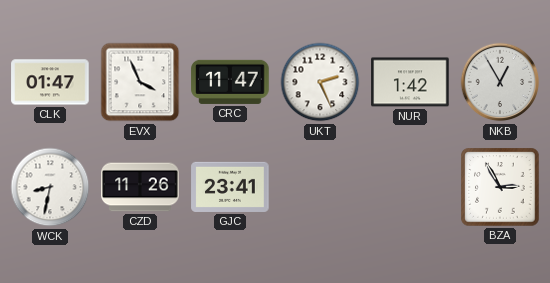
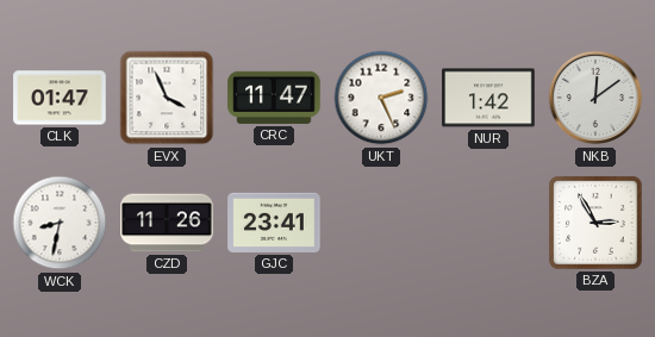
NKB: 12:55 -> 12:09 (595, 98)
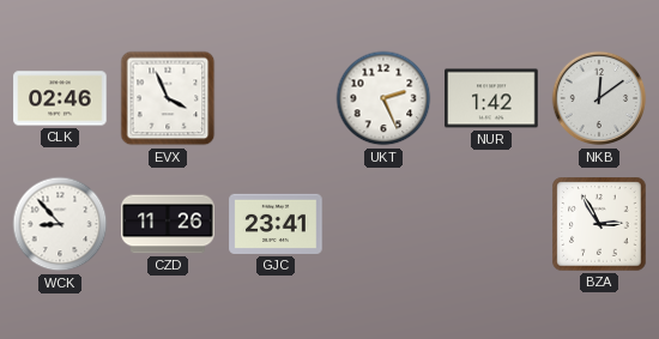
CLK: 01:47 -> 02:46 (60, 98)
CRC: 11:47 -> none (274, 98)
WCK: 8:32 -> 8:53 (60, 224)
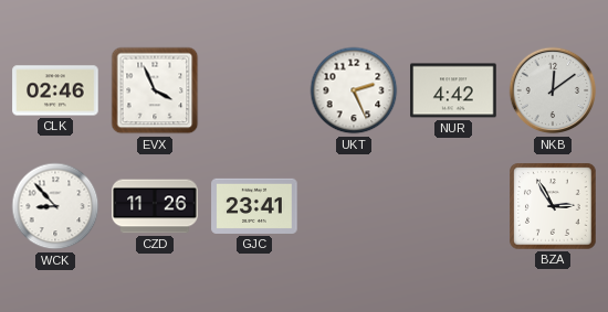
NUR: 1:42 -> 4:42 (453, 90)
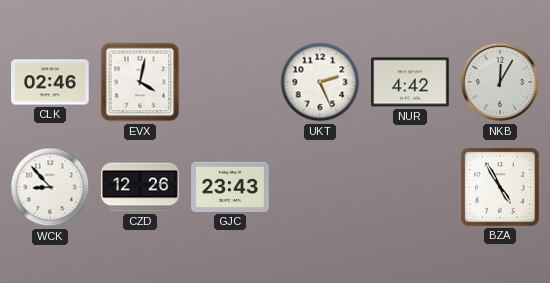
EVX: 3:56 -> 4:02 (140, 82)
NKB: 12:09 -> 12:05 (500, 82)
CZD: 11:26 -> 12:26 (140, 187)
GJC: 23:41 -> 23:43 (230, 187)
BZA: 2:55 -> 4:55 (500, 187)
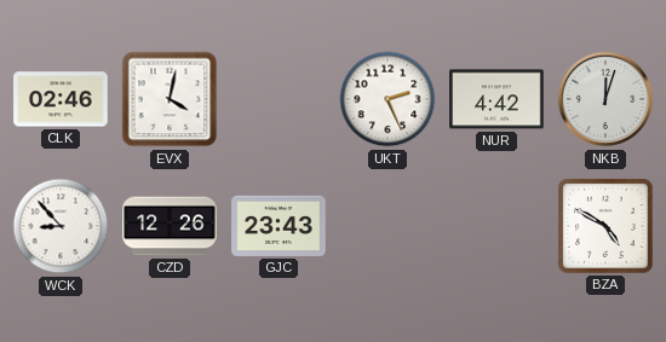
NKB: 12:05 -> 12:03 (605, 99)
BZA: 4:55 -> 4:50 (605, 226)
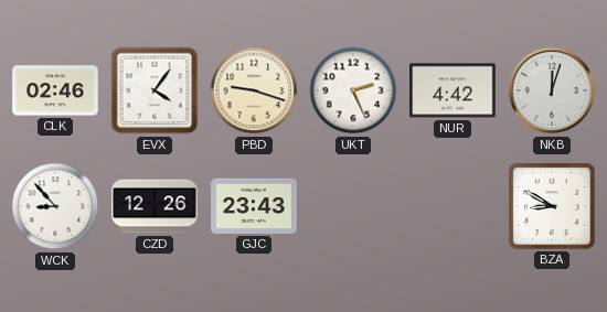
EVX: 4:02 -> 4:06 (155, 90)
PBD: none -> 9:18 (254, 90)
BZA: 4:50 -> 8:50 (552, 206)
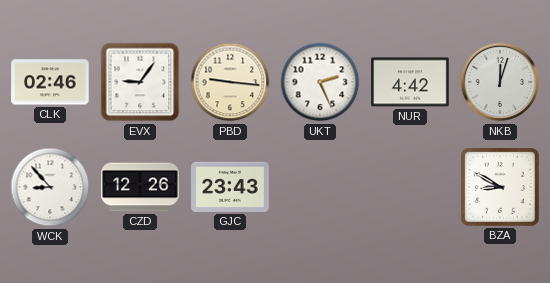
EVX: 4:06 -> 9:06 (140, 82)
PBD: 9:18 -> 9:16 (230, 82)
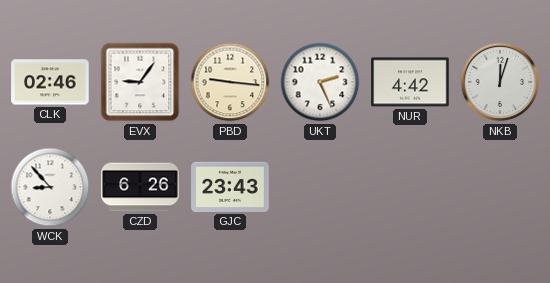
CZD: 12:26 -> 6:26 (140, 187)
BZA: 8:50 -> none (500, 187)
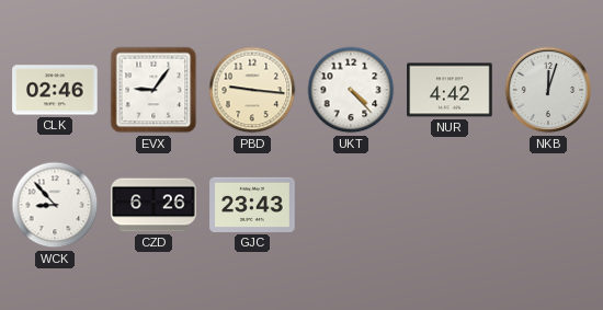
UKT: 2:26 -> 4:23 (351, 90)
